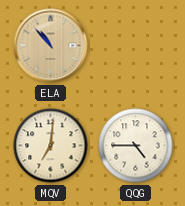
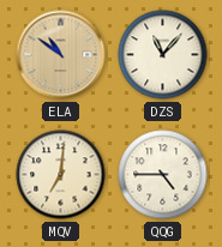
ELA: 10:53 -> 10:51 (61, 55)
DZS: none -> 11:07 (163, 55)
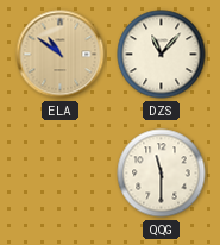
MQV: 7:01 -> none (61, 175)
QQG: 4:45 -> 11:30 (162, 174)
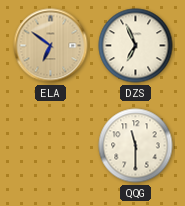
ELA: 10:51 -> 6:51 (51, 46)
DZS: 11:07 -> 6:56 (136, 46)
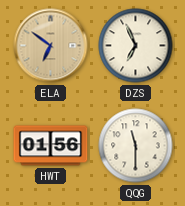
HWT: none -> 01:56 (51, 146)
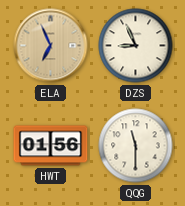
ELA: 6:51 -> 6:56 (51, 46)
DZS: 6:56 -> 8:56 (136, 46)
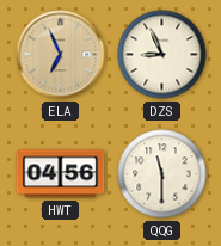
HWT: 01:56 -> 04:56 (61, 174)
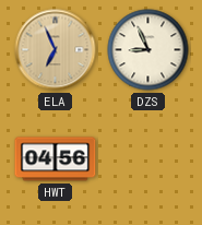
QQG: 11:30 -> none (162, 174)
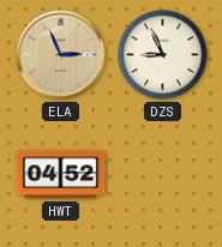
ELA: 6:56 -> 2:56 (61, 55)
HWT: 04:56 -> 04:52 (61, 175)
